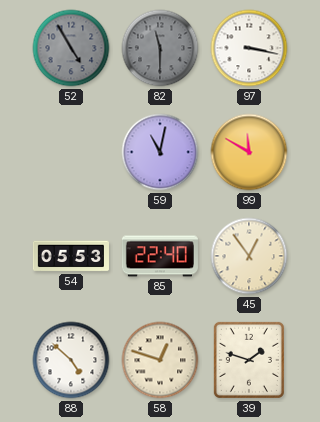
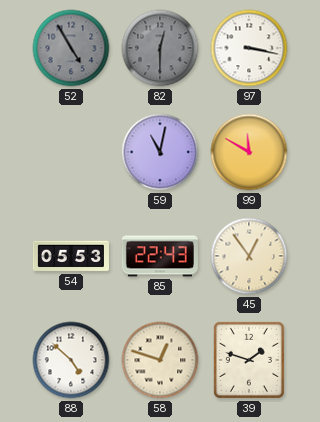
82: 11:30 -> 12:30 (160, 48)
85: 22:40 -> 22:43 (160, 256)
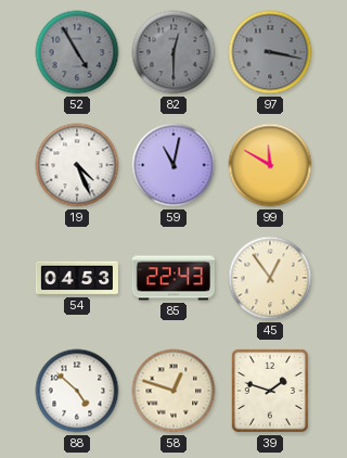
97 dial: white -> grey (270, 52)
19: none -> 4:26 (77, 165)
54: 05:53 -> 04:53 (77, 278)
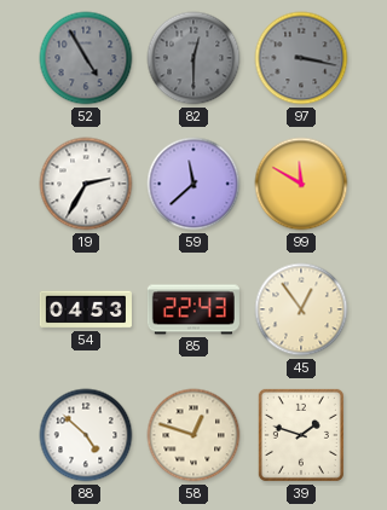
19: 4:26 -> 2:35 (86, 184)
59: 11:02 -> 11:38 (193, 184)
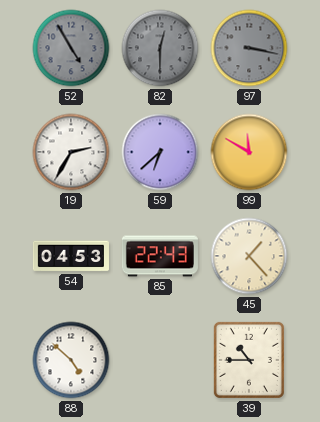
59: 11:38 -> 6:38 (160, 152)
45: 12:54 -> 1:23 (249, 256)
58: 12:48 -> none (193, 435)
39: 1:48 -> 10:45 (249, 360)
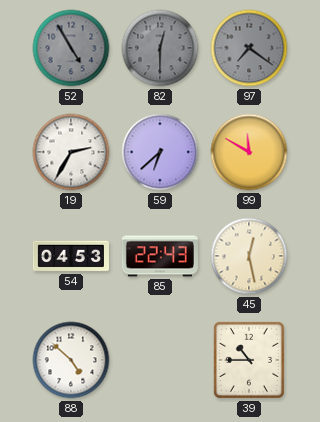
97: 3:17 -> 7:21 (249, 48)
45: 1:23 -> 12:28 (249, 256)
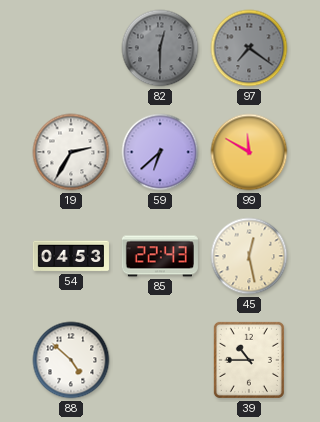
52: 4:55 -> none (71, 48)
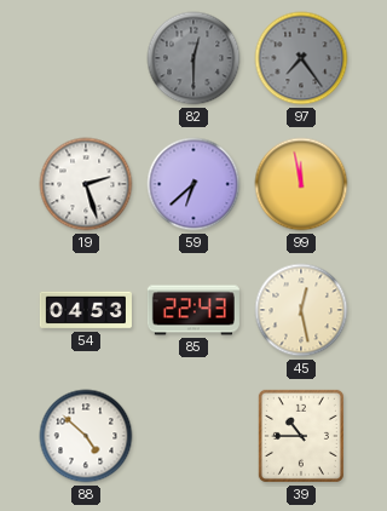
97: 7:21 -> 7:24 (301, 58)
19: 2:35 -> 2:27 (86, 184)
99: 11:50 -> 11:58 (301, 184)
